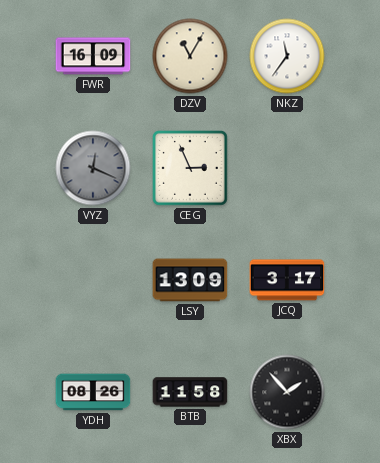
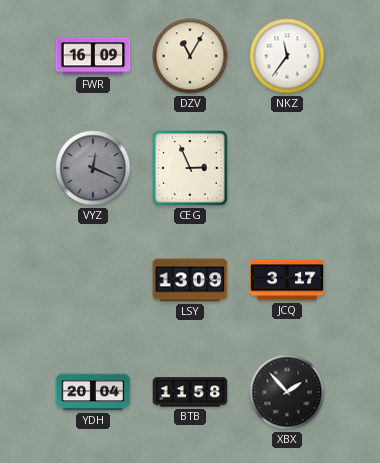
YDH: 08:26 -> 20:04 (93, 392)
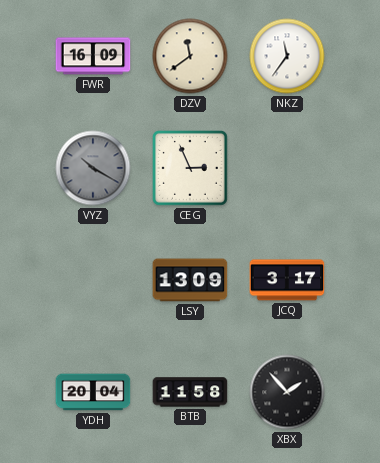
DZV: 11:05 -> 11:39 (190, 56)
VYZ: 12:19 -> 10:20 (93, 168)
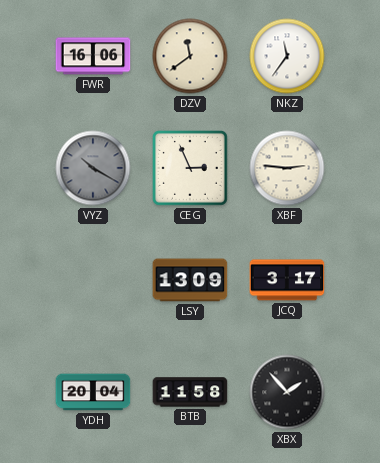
FWR: 16:09 -> 16:06 (93, 56)
XBF: none -> 2:46 (287, 168)
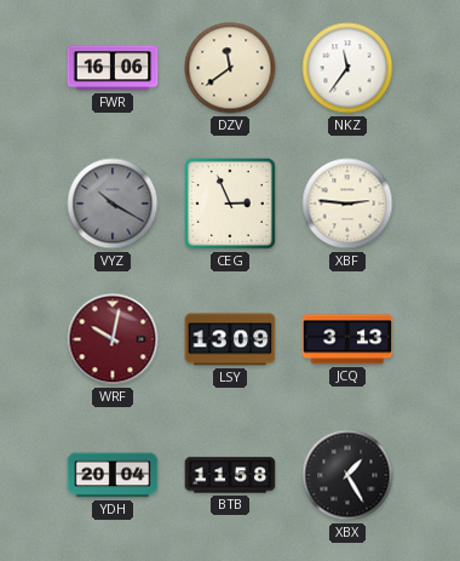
WRF: none -> 10:02 (113, 339)
JCQ: 3:17 -> 3:13 (347, 339)
XBX: 1:53 -> 1:25 (347, 475)
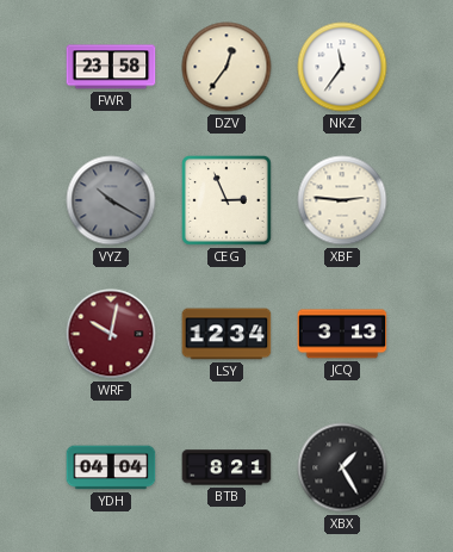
FWR: 16:06 -> 23:58 (111, 67)
DZV: 11:39 -> 12:36 (226, 67)
LSY: 13:09 -> 12:34 (226, 334)
YDH: 20:04 -> 04:04 (111, 467)
BTB: 11:58 -> 8:21 (226, 467)
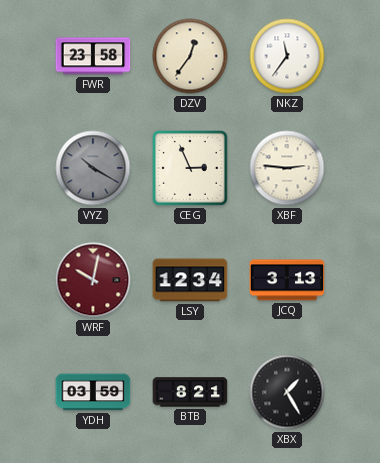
YDH: 04:04 -> 03:59 (93, 392)
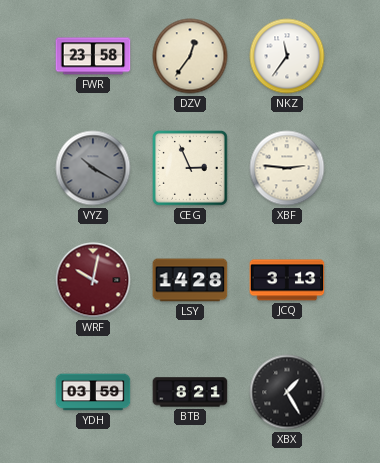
LSY: 12:34 -> 14:28 (190, 280)
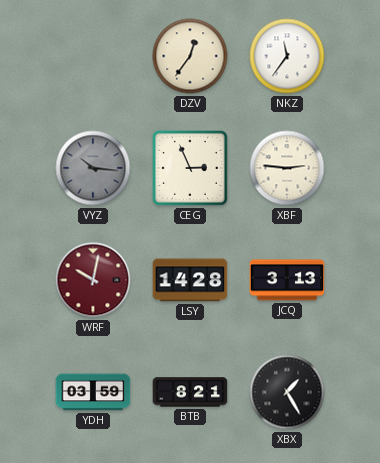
FWR: 23:58 -> none (93, 56)
VYZ: 10:20 -> 10:16 (93, 168)
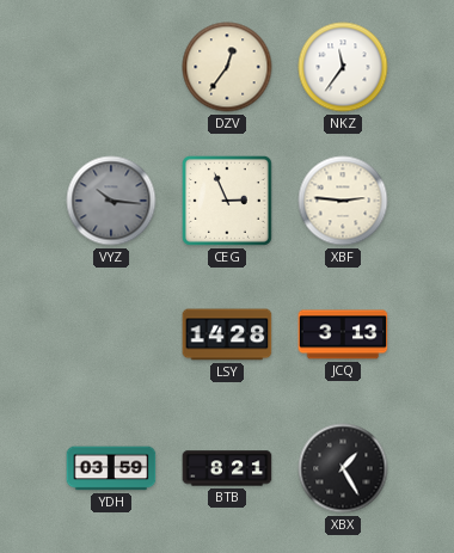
WRF: 10:02 -> none (93, 280)
